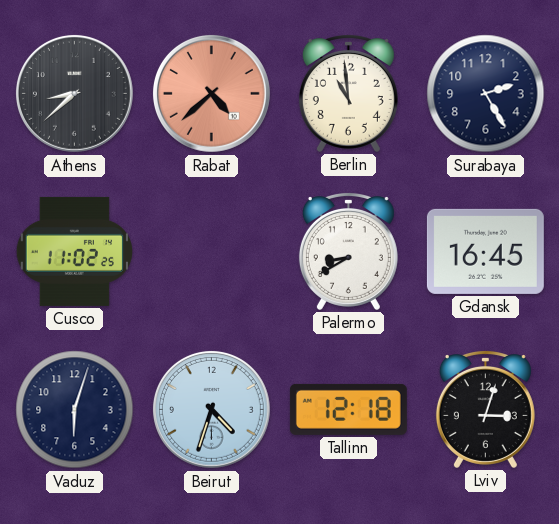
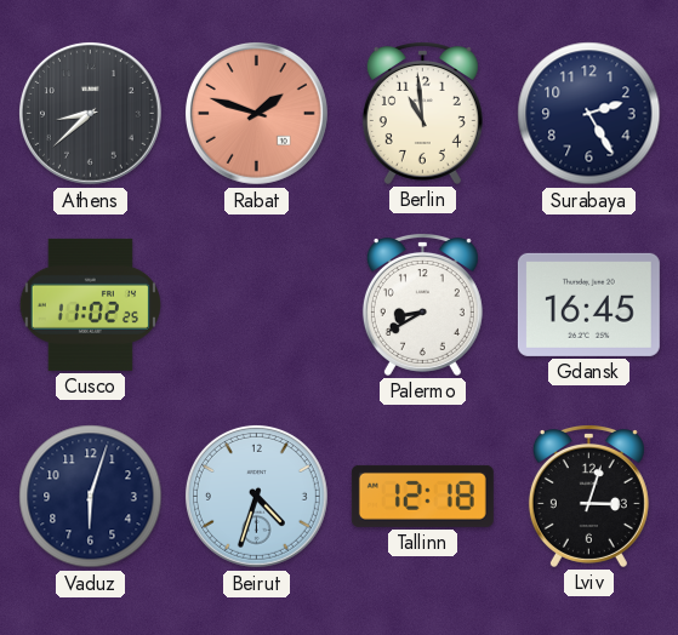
Rabat: 4:38 -> 1:48 (256, 113)
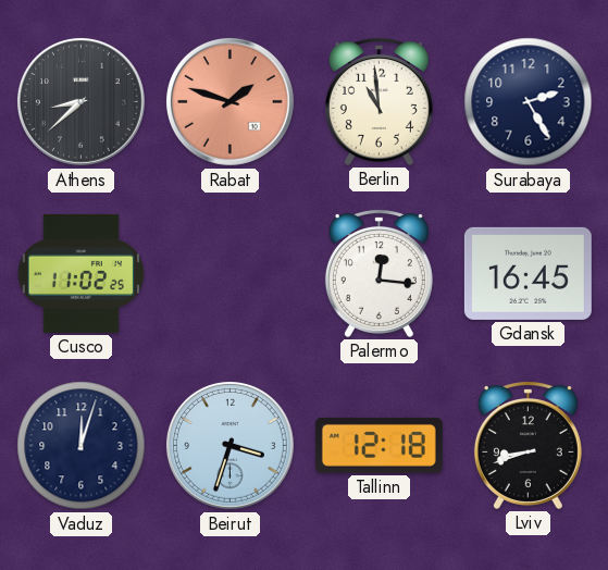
Palermo: 8:40 -> 12:16 (379, 274)
Vaduz: 6:03 -> 12:03 (82, 446)
Beirut: 4:33 -> 3:33 (229, 445)
Lviv: 3:03 -> 8:42 (528, 446)
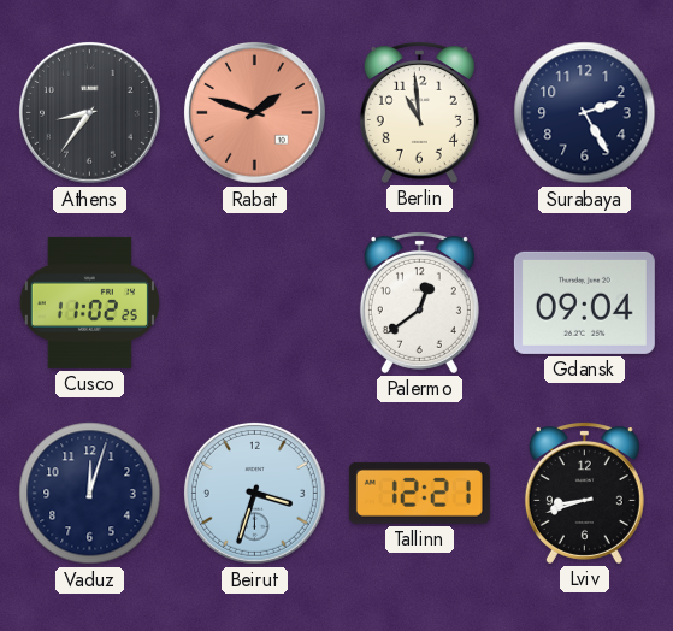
Athens: 8:38 -> 8:36 (89, 112)
Palermo: 12:16 -> 12:39 (419, 303)
Gdansk: 16:45 -> 09:04 (584, 302)
Tallinn: 12:18 -> 12:21 (419, 493)
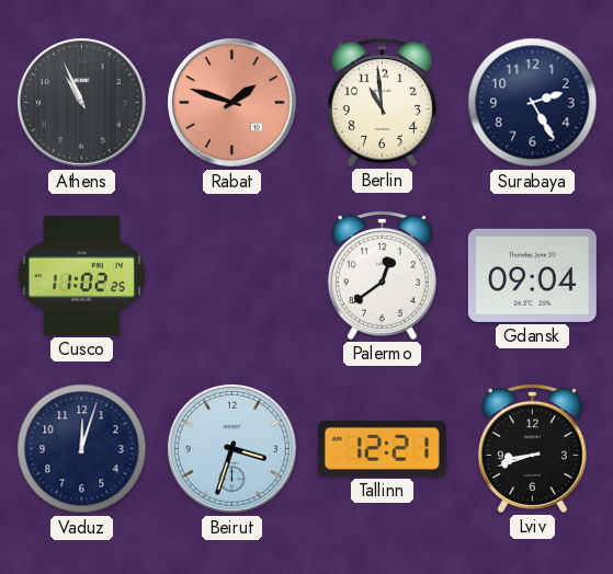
Athens: 8:36 -> 10:56 (81, 102)
